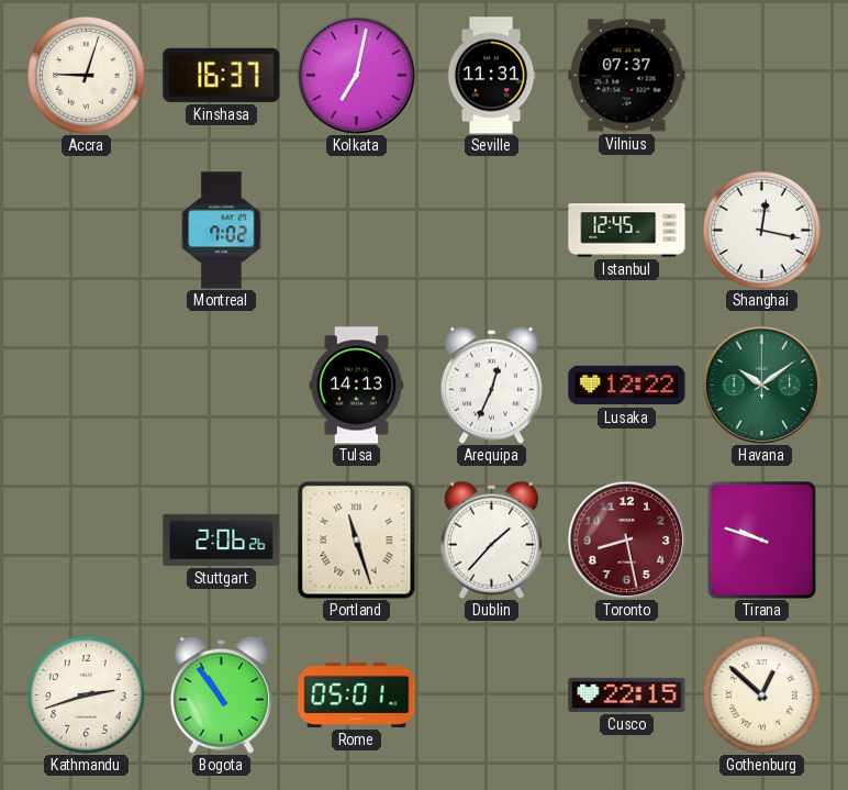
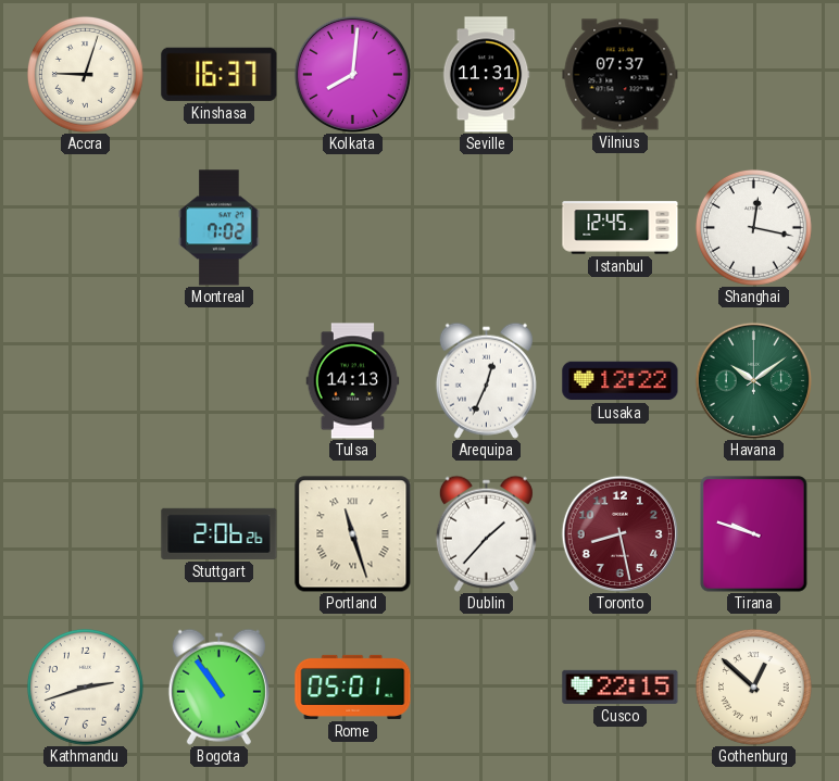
Kolkata: 7:02 -> 8:01 (352, 74)
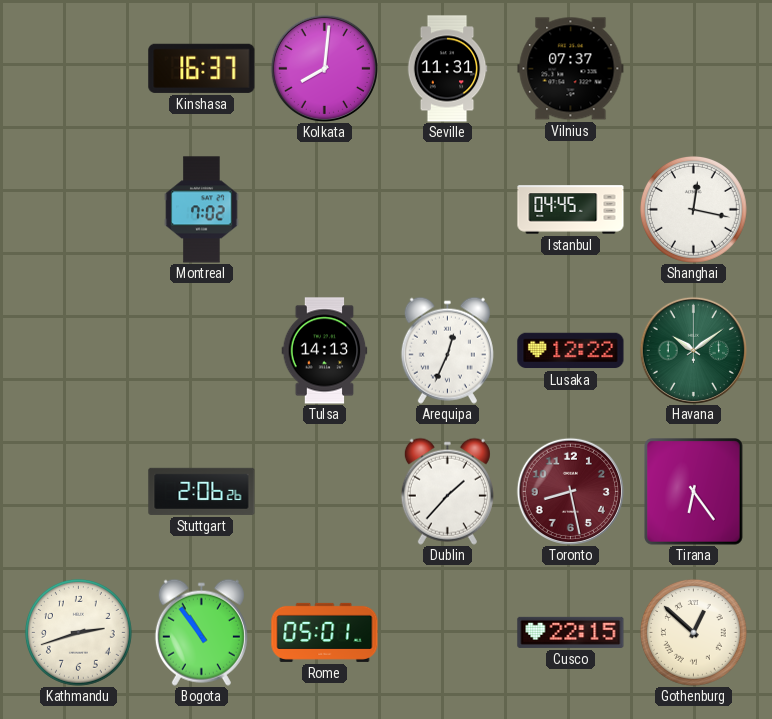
Accra: 9:03 -> none (86, 75)
Istanbul: 12:45 -> 04:45 (571, 210)
Portland: 11:27 -> none (353, 534)
Tirana: 9:48 -> 6:24 (694, 492)
